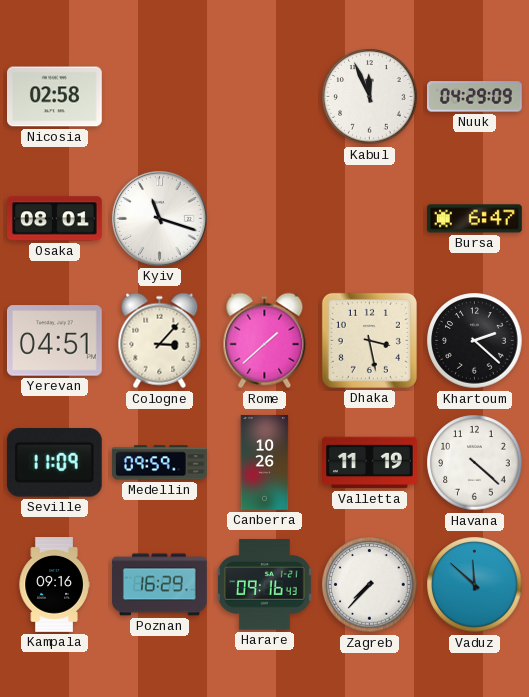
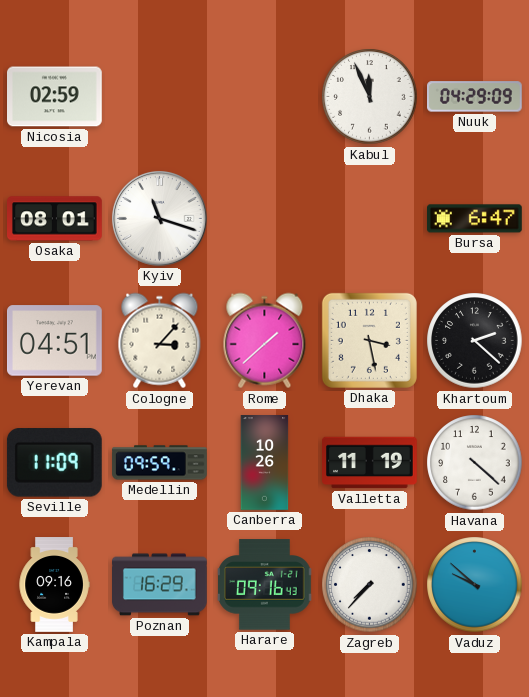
Nicosia: 02:58 -> 02:59 (55, 97)
Vaduz: 11:52 -> 9:52 (475, 585)
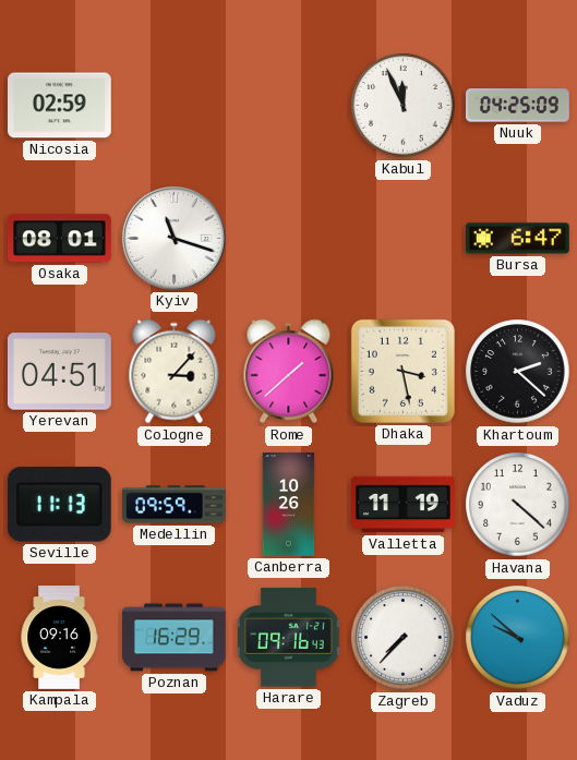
Nuuk: 04:29 -> 04:25 (518, 106)
Seville: 11:09 -> 11:13 (59, 505)
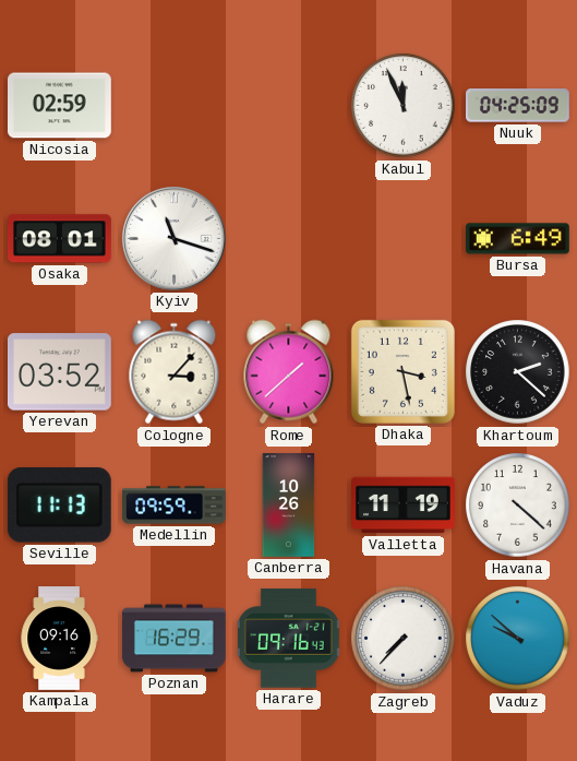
Bursa: 6:47 -> 6:49 (518, 239)
Yerevan: 04:51 -> 03:52 (60, 372)
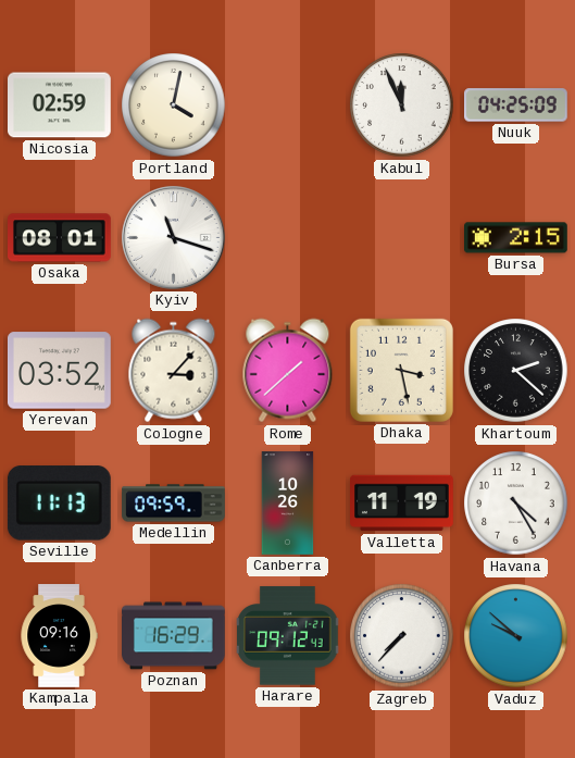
Portland: none -> 4:02 (174, 105)
Bursa: 6:49 -> 2:15 (516, 238)
Havana: 4:22 -> 4:25 (516, 504)
Harare: 09:16 -> 09:12 (288, 636)
